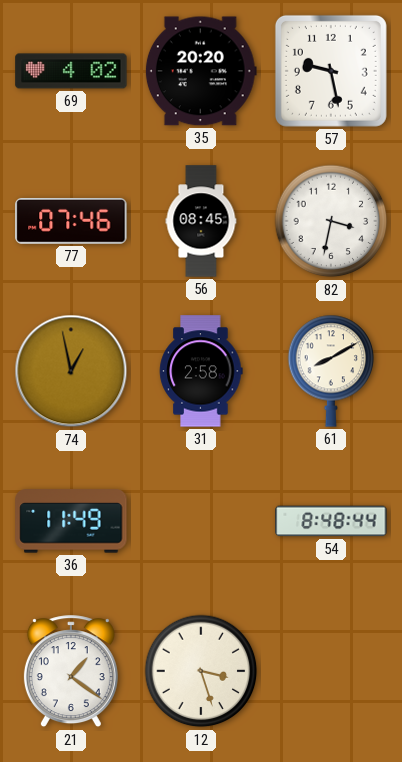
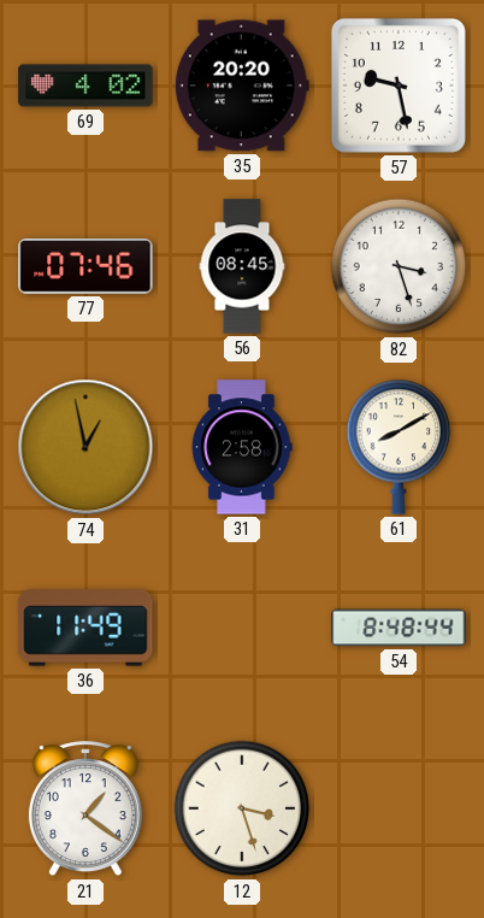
82: 3:32 -> 3:27 (399, 266)
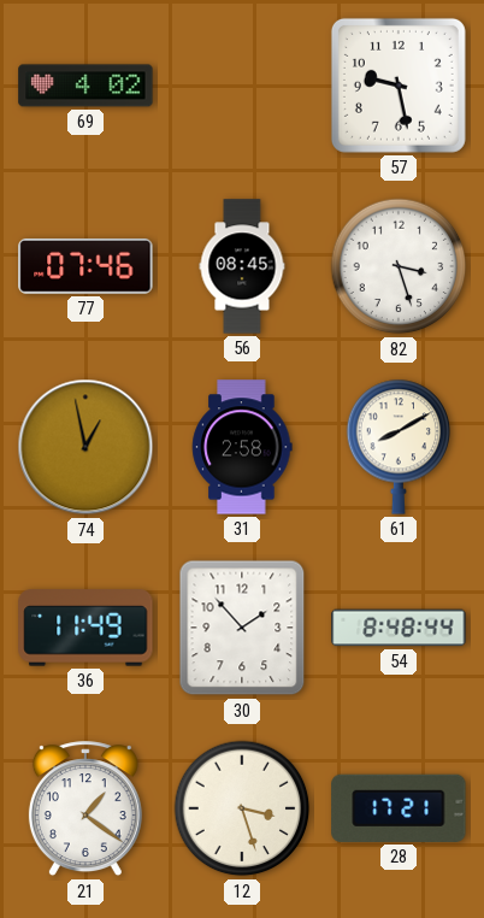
35: 20:20 -> none (242, 86)
30: none -> 1:53 (242, 628)
28: none -> 17:21 (399, 808)
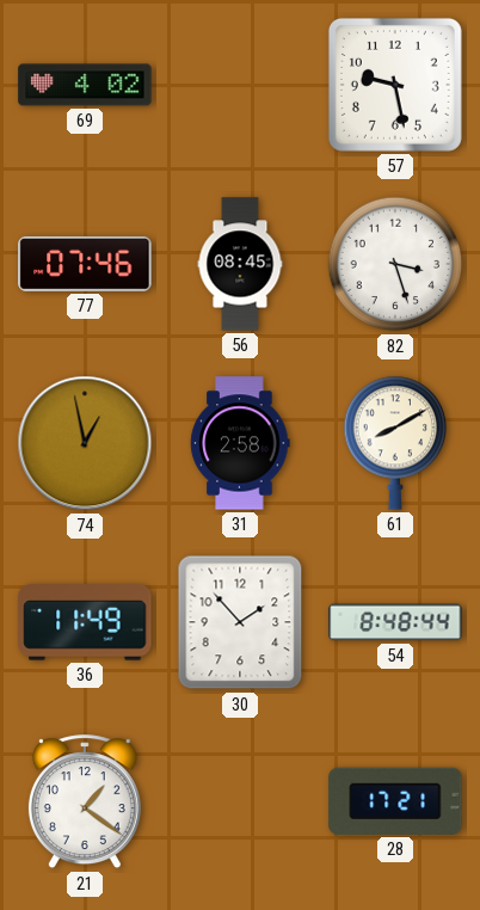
12: 3:27 -> none (242, 808)
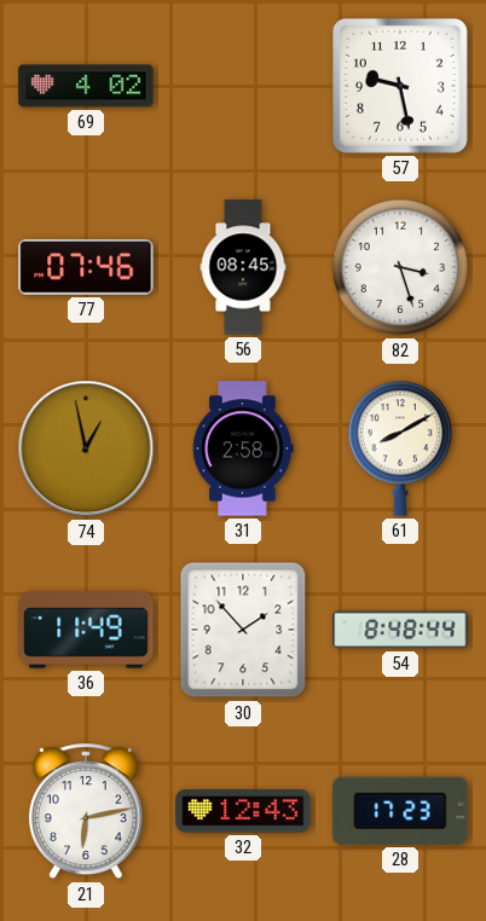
21: 1:21 -> 6:13 (86, 812)
32: none -> 12:43 (243, 811)
28: 17:21 -> 17:23 (400, 811)
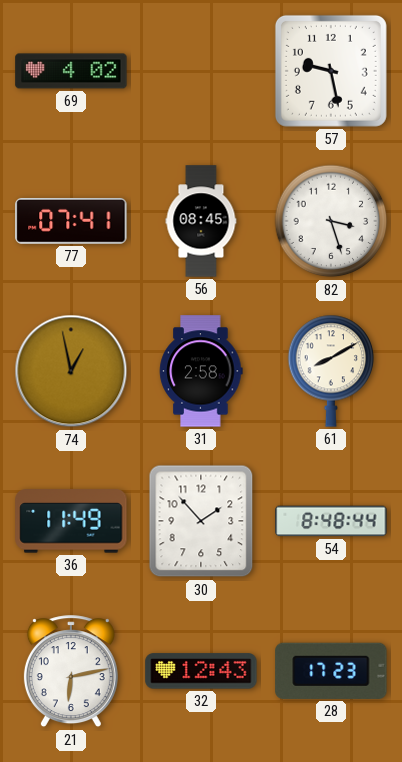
77: 07:46 -> 07:41 (71, 221)
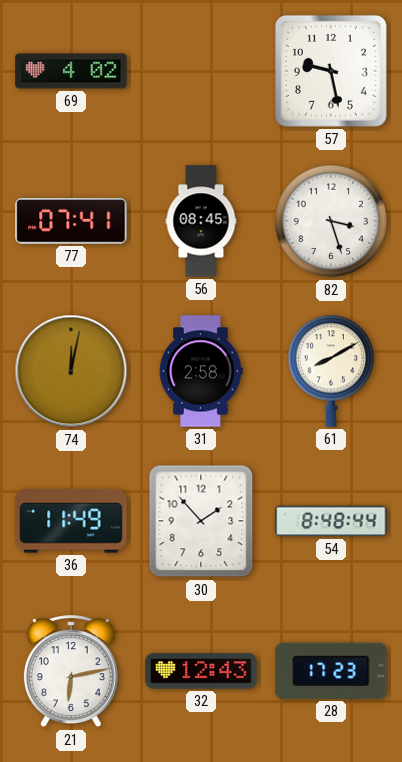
74: 12:58 -> 12:02 (71, 371)
